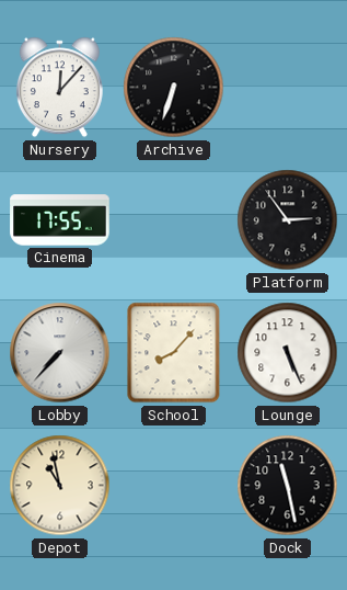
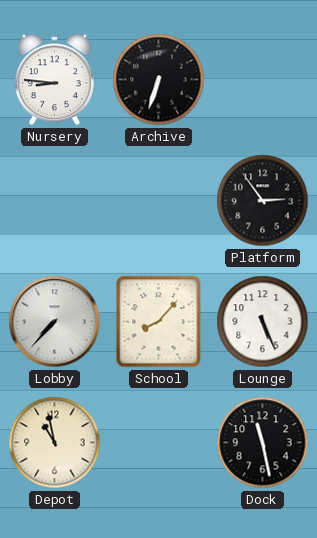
Nursery: 12:07 -> 8:46 (54, 80)
Cinema: 17:55 -> none (60, 220)
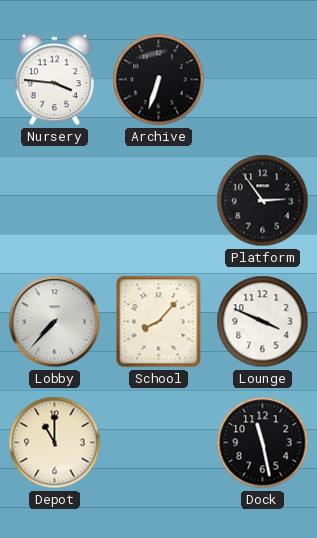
Nursery: 8:46 -> 3:46 (54, 80)
Lounge: 5:26 -> 3:49 (263, 322)
Depot: 10:58 -> 11:00 (55, 443)
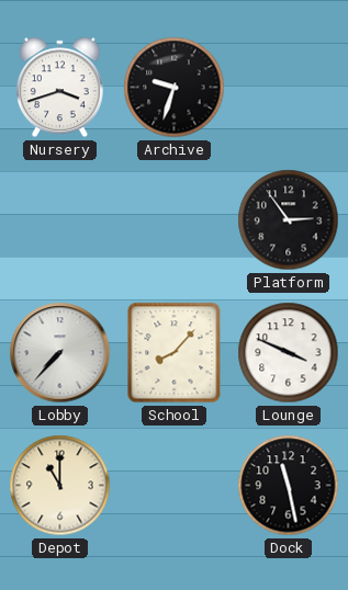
Nursery: 3:46 -> 3:42 (59, 88)
Archive: 6:33 -> 9:33 (175, 88)
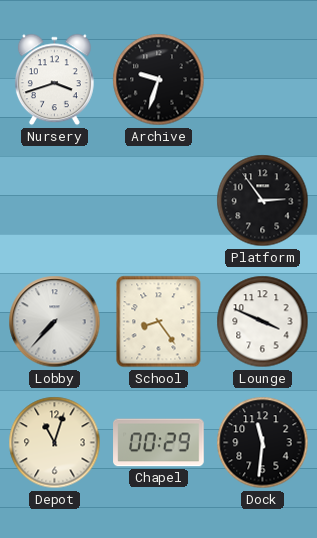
School: 8:07 -> 8:24 (159, 322)
Depot: 11:00 -> 11:03 (55, 443)
Chapel: none -> 00:29 (159, 443)
Dock: 11:28 -> 11:31 (263, 443)
